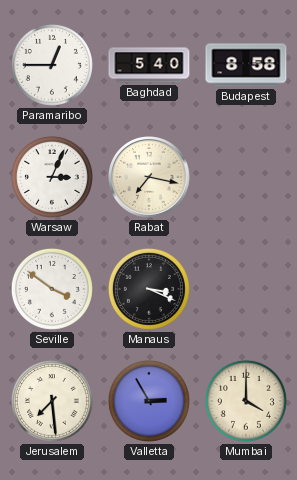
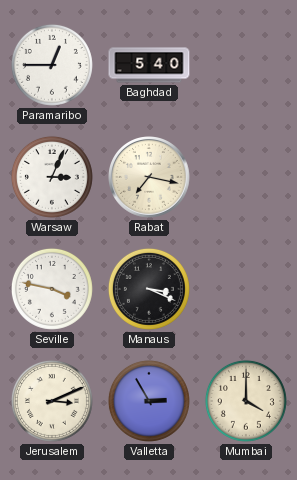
Budapest: 8:58 -> none (246, 65)
Seville: 3:51 -> 3:47 (52, 289)
Jerusalem: 7:29 -> 3:11 (52, 401)
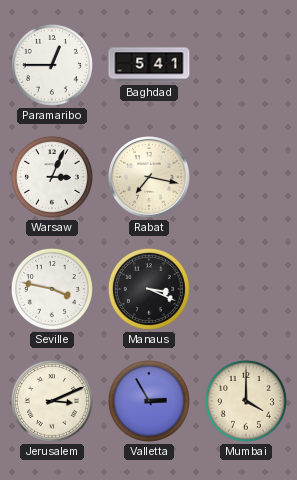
Baghdad: 5:40 -> 5:41 (149, 65)
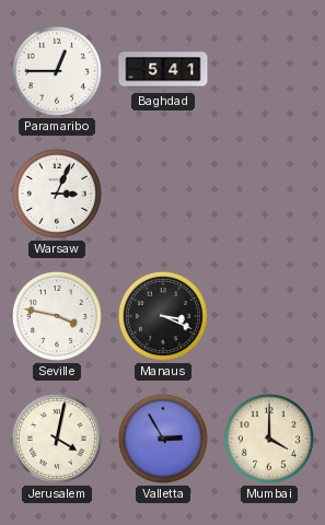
Rabat: 7:17 -> none (149, 177)
Jerusalem: 3:11 -> 4:02 (57, 439)
